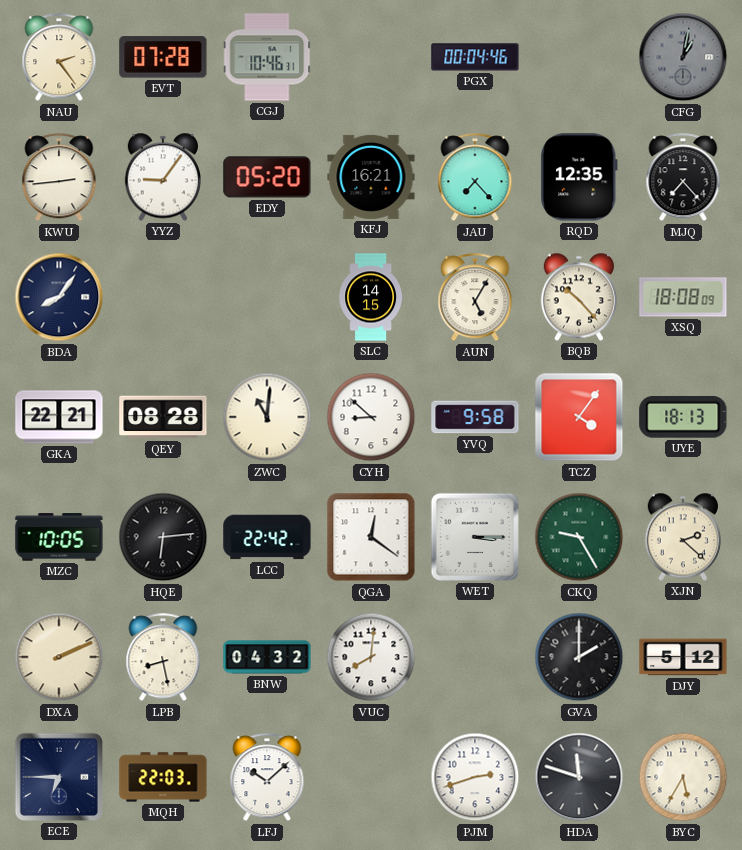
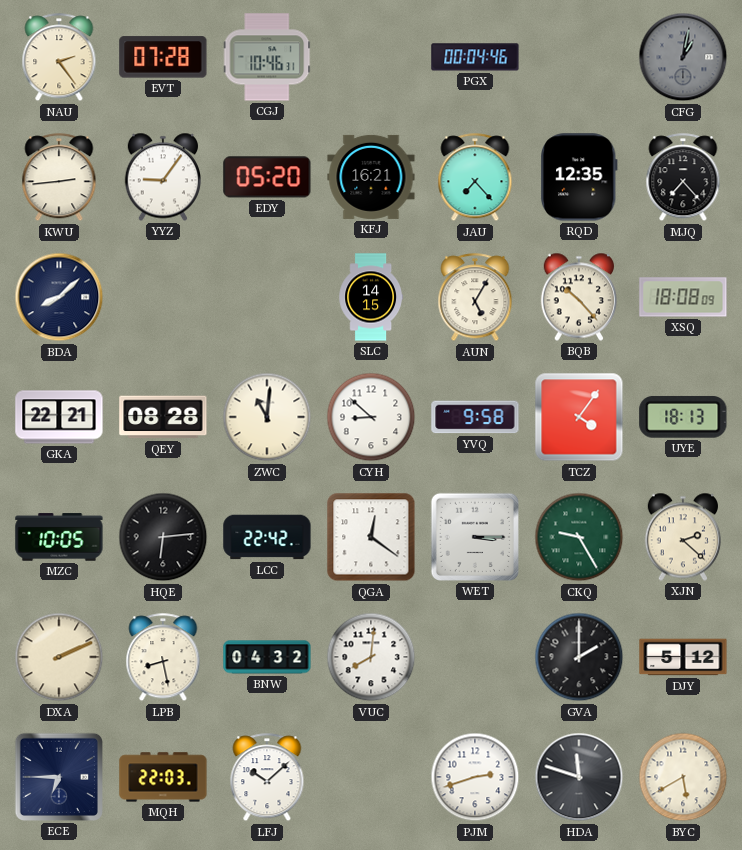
BDA: 8:06 -> 8:08 (59, 297)
BYC: 5:35 -> 5:40 (683, 777)
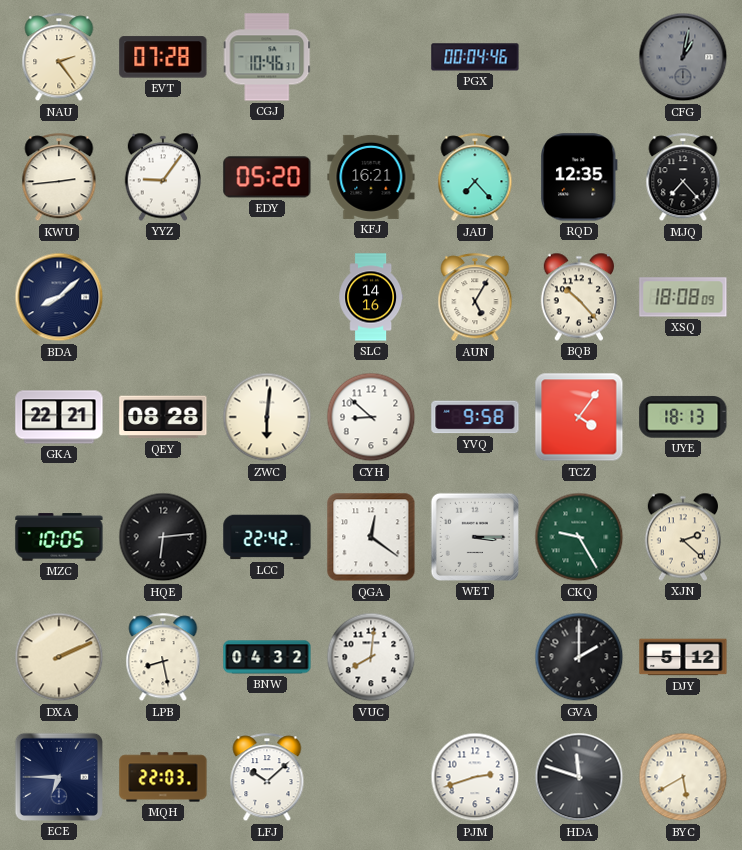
SLC: 14:15 -> 14:16 (370, 297)
ZWC: 11:01 -> 6:01 (267, 417)
